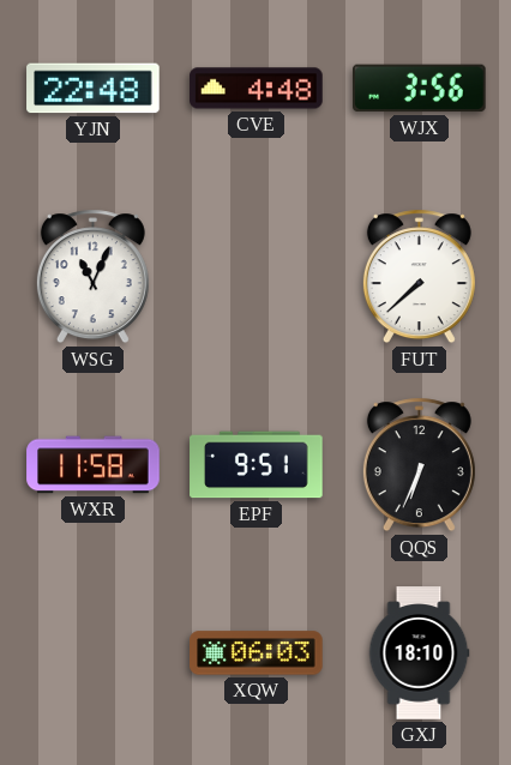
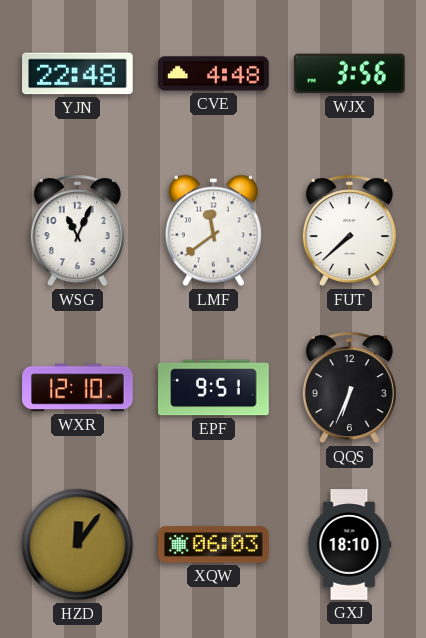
LMF: none -> 11:39 (213, 231)
WXR: 11:58 -> 12:10 (78, 388)
HZD: none -> 12:06 (78, 545)
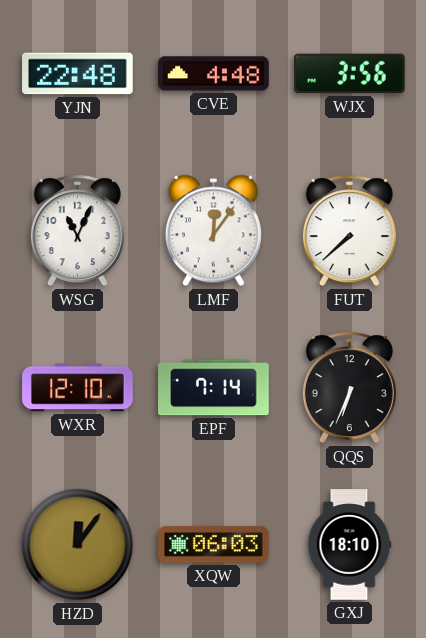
LMF: 11:39 -> 12:06 (213, 231)
EPF: 9:51 -> 7:14 (214, 388)
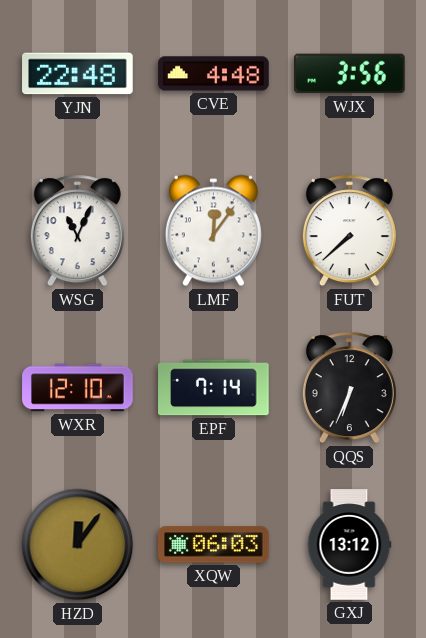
GXJ: 18:10 -> 13:12 (349, 545)
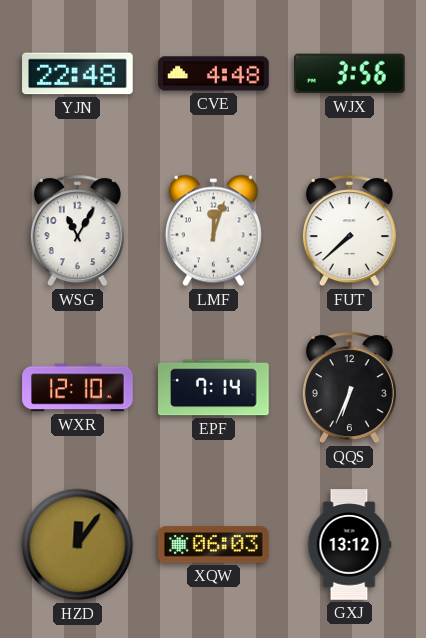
WSG: 11:04 -> 11:05 (77, 231)
LMF: 12:06 -> 12:03 (213, 231)
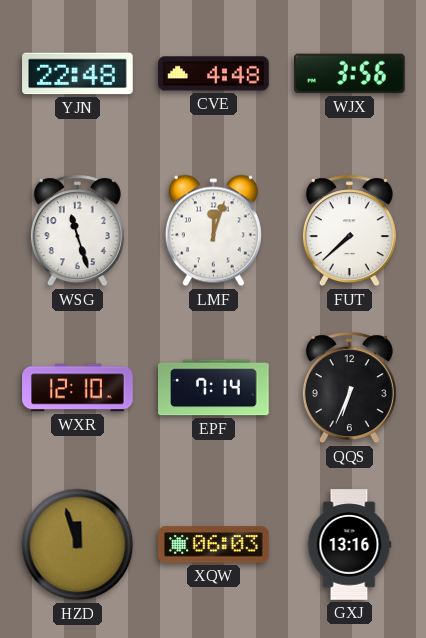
WSG: 11:05 -> 11:27 (77, 231)
HZD: 12:06 -> 11:57 (78, 545)
GXJ: 13:12 -> 13:16 (349, 545)
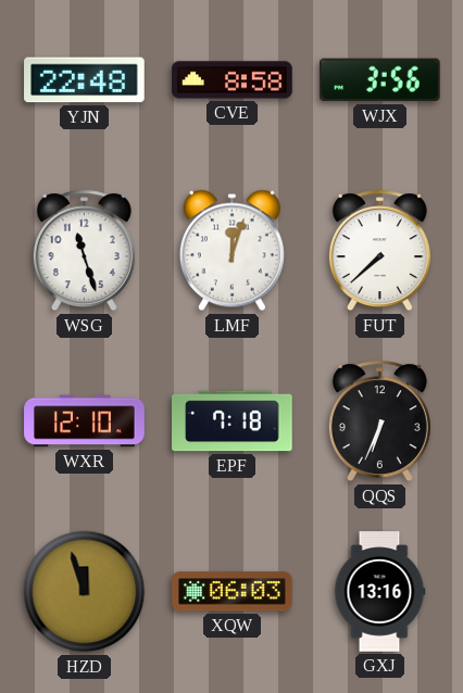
CVE: 4:48 -> 8:58 (233, 80)
EPF: 7:14 -> 7:18 (233, 421)
